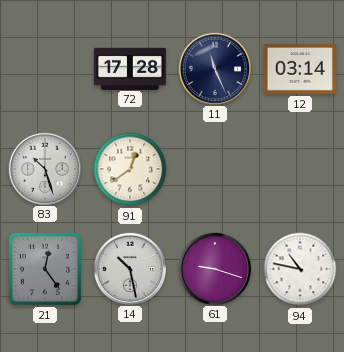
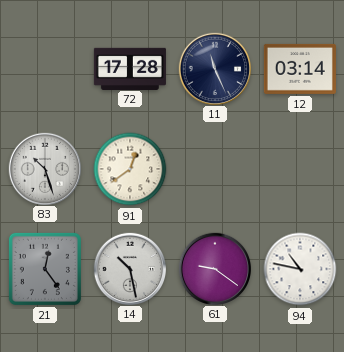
61: 9:18 -> 9:21 (214, 268)
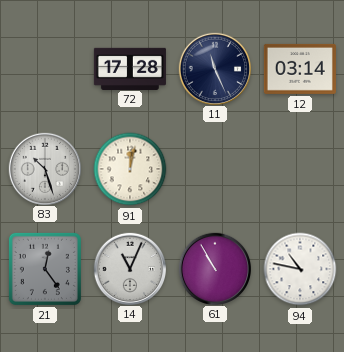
91: 12:39 -> 12:02 (130, 169)
14: 10:28 -> 11:04 (129, 268)
61: 9:21 -> 10:55 (214, 268)
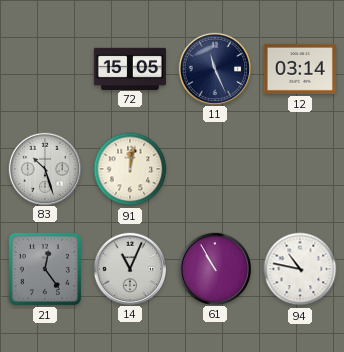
72: 17:28 -> 15:05 (130, 68)
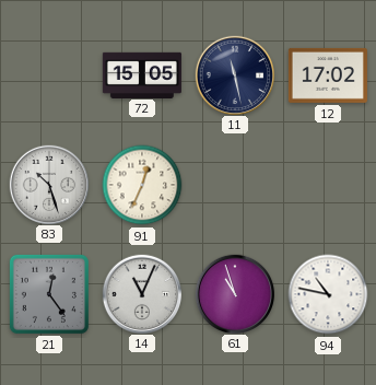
11: 11:26 -> 11:28 (234, 74)
12: 03:14 -> 17:02 (328, 75)
91: 12:02 -> 12:34 (142, 185)
61: 10:55 -> 10:57 (234, 293)
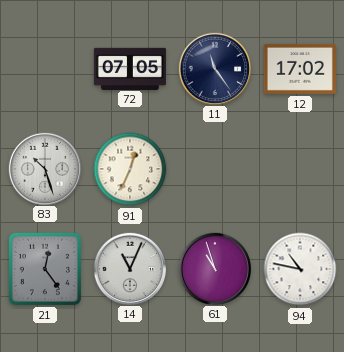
72: 15:05 -> 07:05 (130, 68)
11: 11:28 -> 11:24 (214, 68)
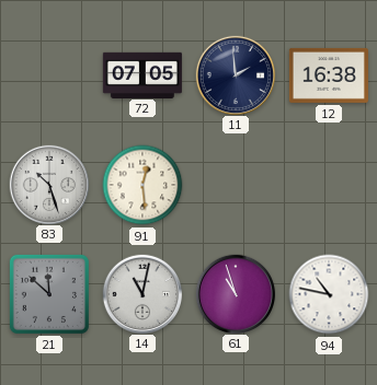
11: 11:24 -> 1:59 (235, 74)
12: 17:02 -> 16:38 (329, 75)
91: 12:34 -> 12:29 (142, 185)
21: 12:24 -> 11:52 (49, 294)
14: 11:04 -> 11:02 (141, 293)
